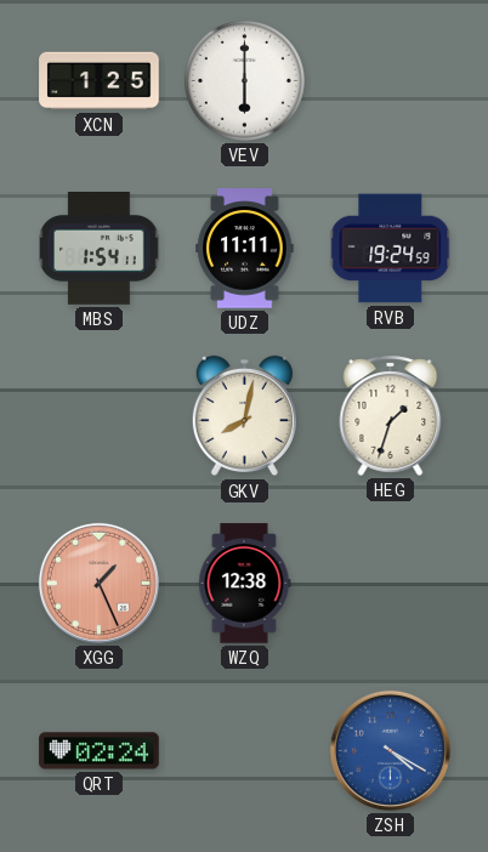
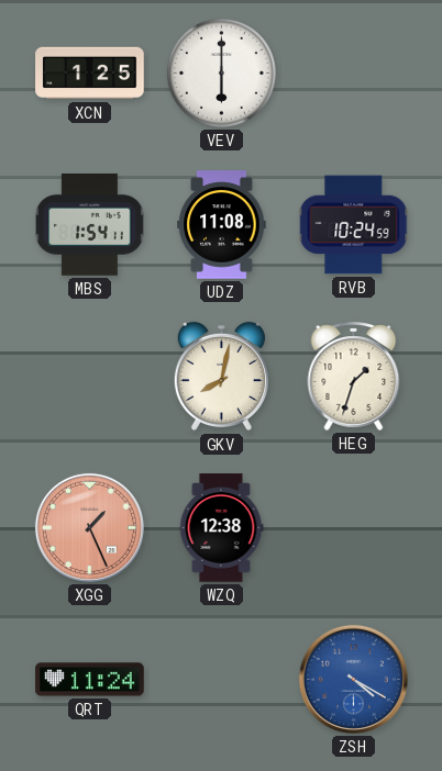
UDZ: 11:11 -> 11:08 (222, 225)
RVB: 19:24 -> 10:24 (354, 225)
QRT: 02:24 -> 11:24 (90, 680)
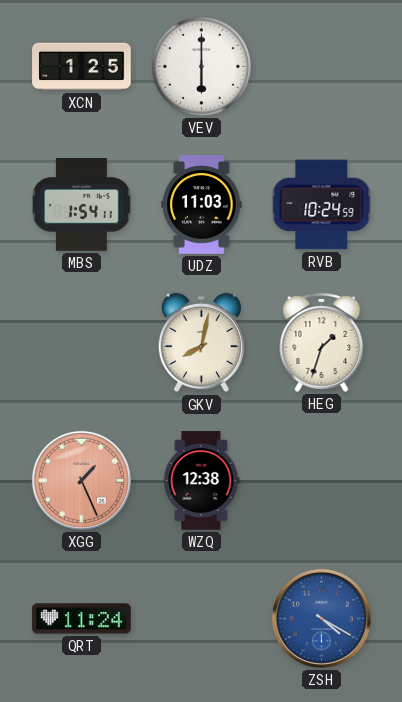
UDZ: 11:08 -> 11:03 (202, 205)
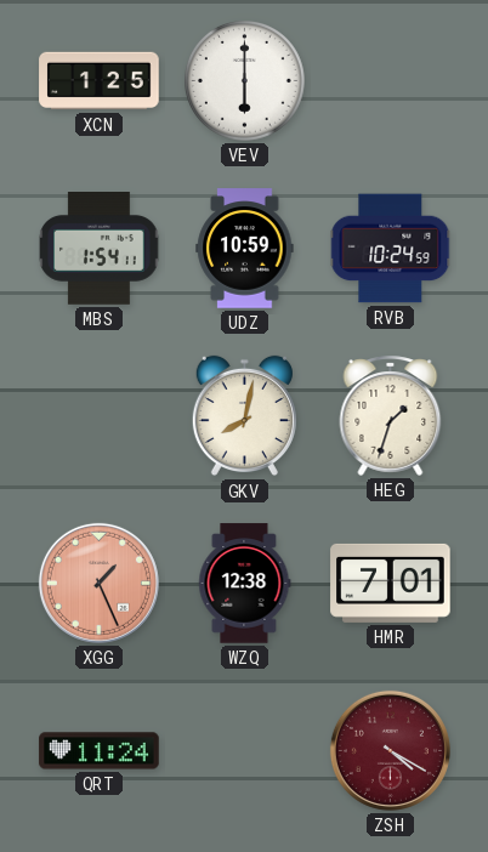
UDZ: 11:03 -> 10:59 (245, 249)
HMR: none -> 7:01 (391, 583)
ZSH dial: blue -> burgundy (390, 750)
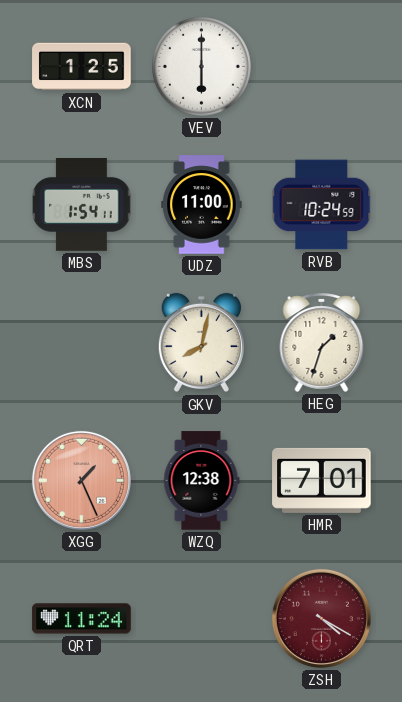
UDZ: 10:59 -> 11:00 (202, 205)
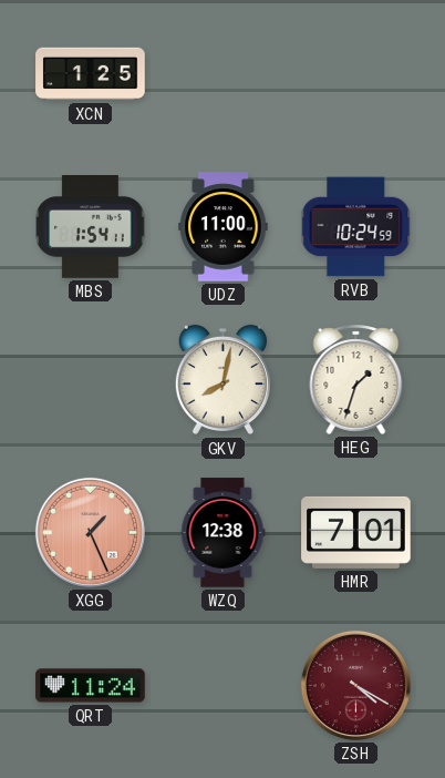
VEV: 6:00 -> none (202, 67)
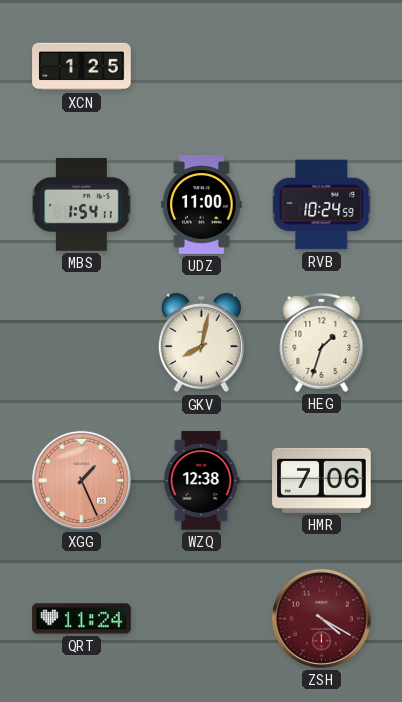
HMR: 7:01 -> 7:06 (322, 480)
